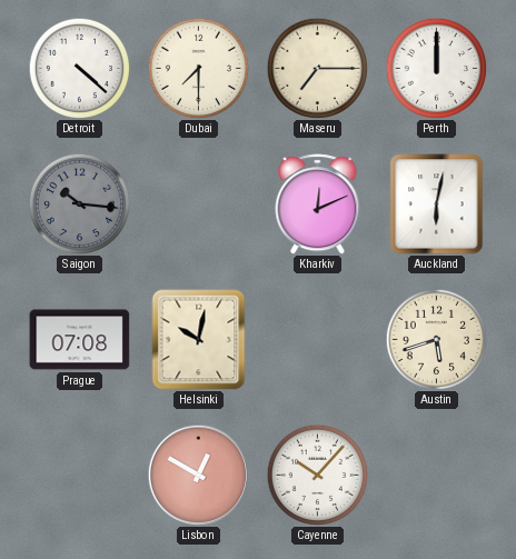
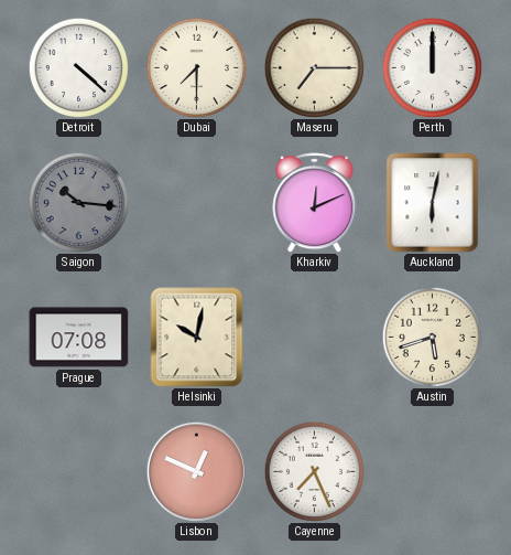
Lisbon: 12:50 -> 12:49 (196, 471)
Cayenne: 10:07 -> 7:26 (314, 471)
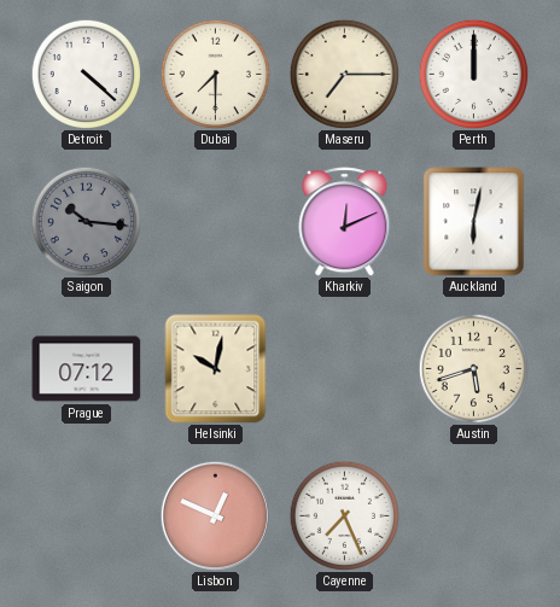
Prague: 07:08 -> 07:12 (87, 369)
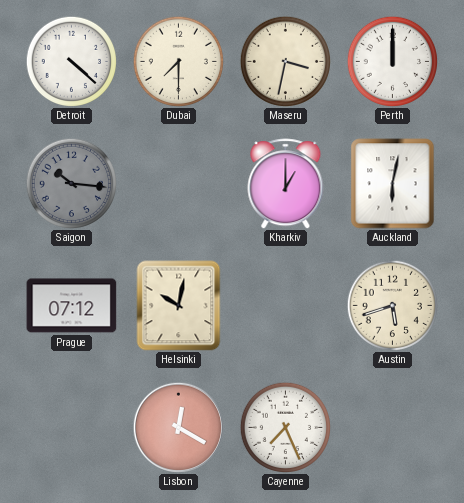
Maseru: 7:15 -> 3:32 (285, 61)
Kharkiv: 12:11 -> 1:00 (286, 184)
Lisbon: 12:49 -> 12:20 (178, 427)
